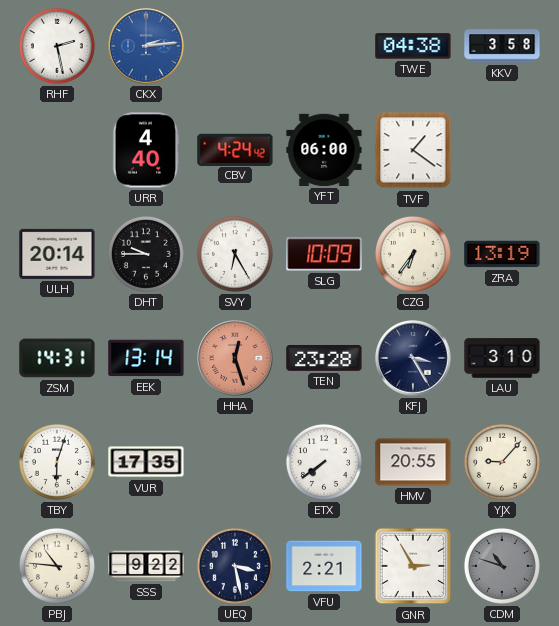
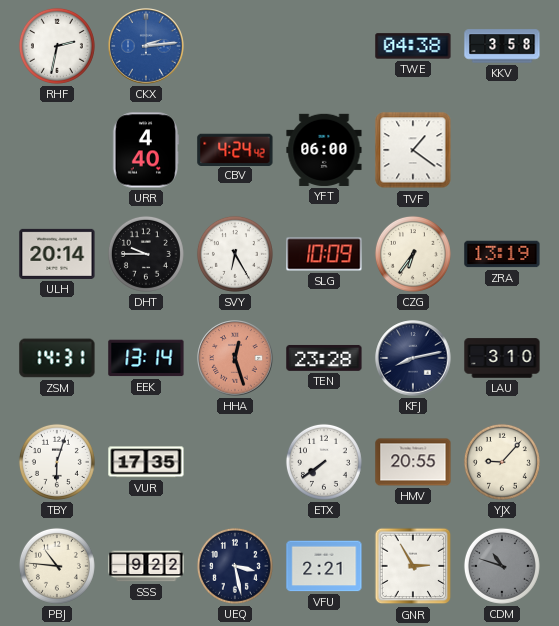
RHF: 2:28 -> 2:32 (57, 46)
KFJ: 3:25 -> 8:13 (413, 358)
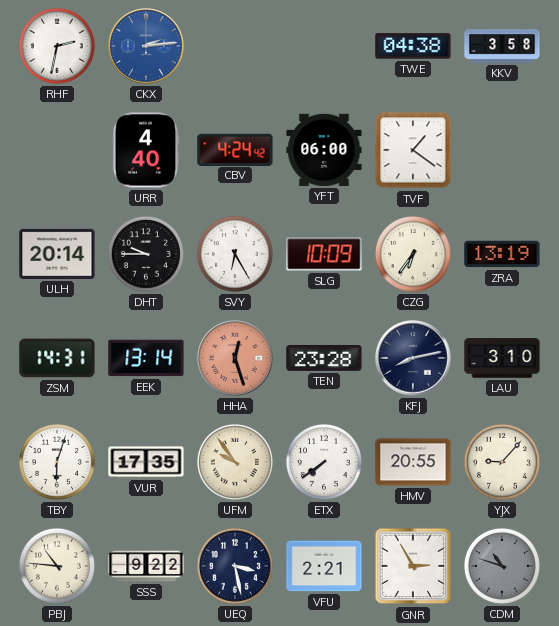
UFM: none -> 9:54 (235, 462)
